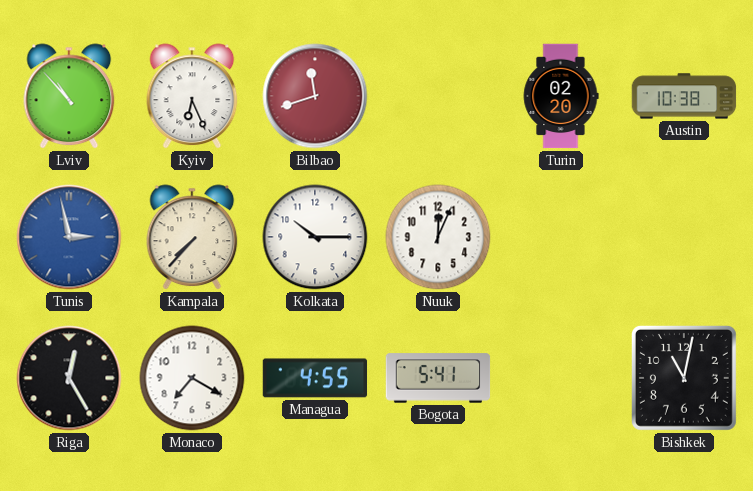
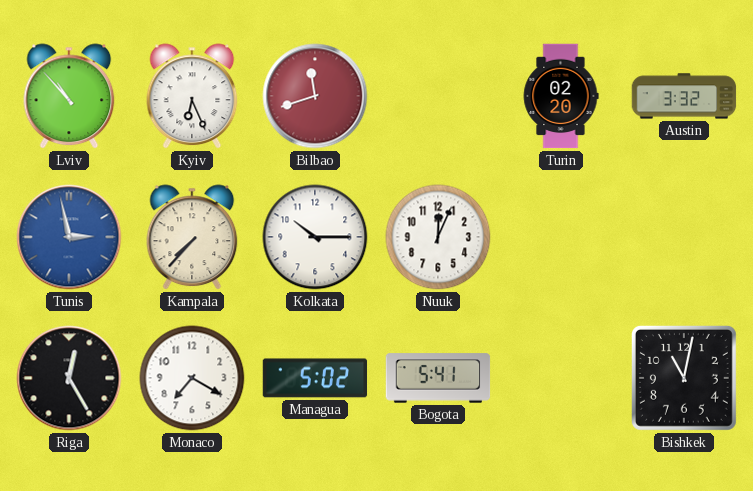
Austin: 10:38 -> 3:32 (684, 96)
Managua: 4:55 -> 5:02 (315, 378)
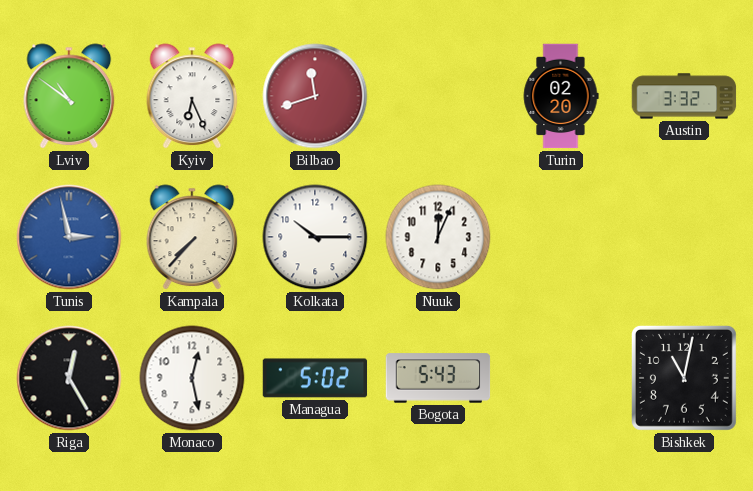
Lviv: 10:53 -> 10:51 (69, 96)
Monaco: 7:20 -> 12:28 (192, 378)
Bogota: 5:41 -> 5:43 (438, 378)
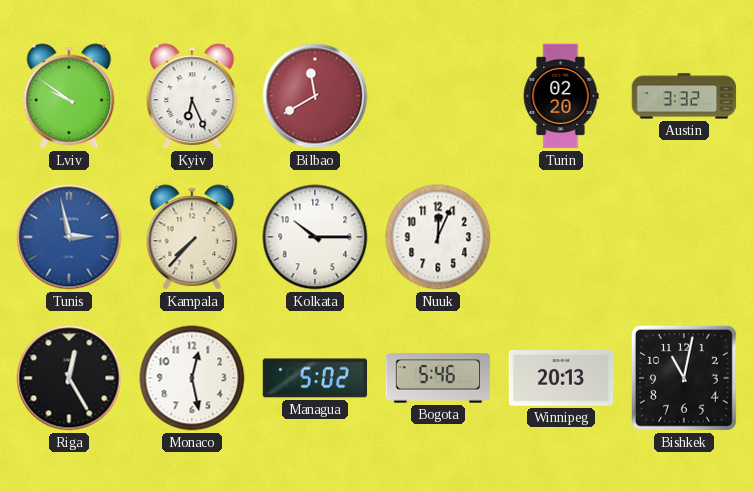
Lviv: 10:51 -> 9:51 (69, 96)
Bilbao: 11:42 -> 11:40 (315, 96)
Bogota: 5:43 -> 5:46 (438, 378)
Winnipeg: none -> 20:13 (561, 378)
